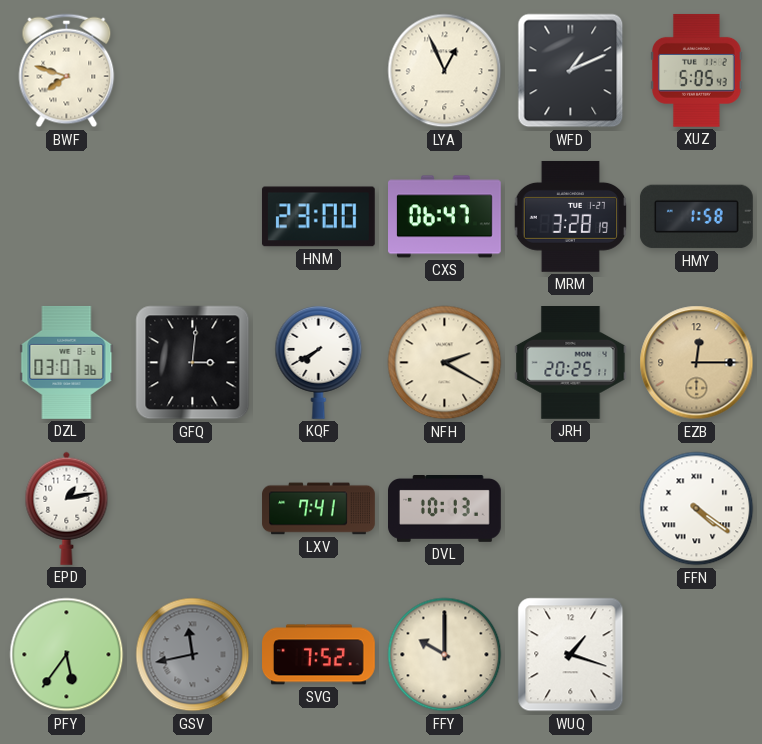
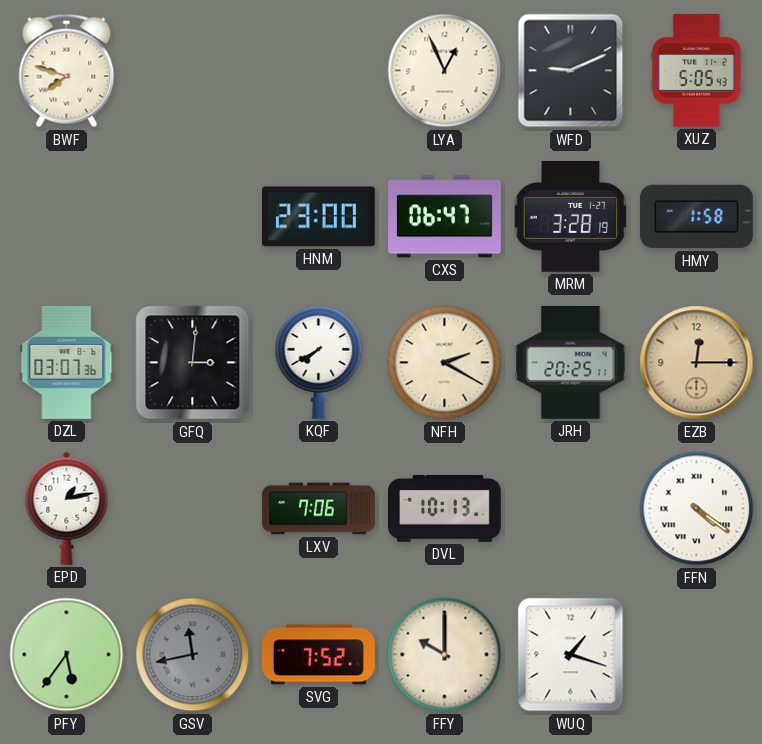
WFD: 1:11 -> 9:11 (571, 71)
LXV: 7:41 -> 7:06 (319, 509)
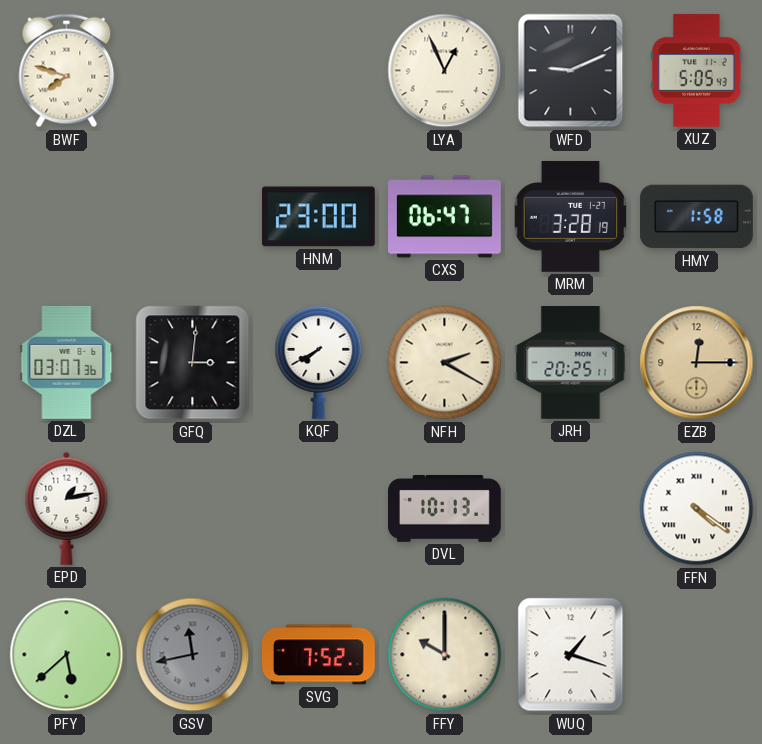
LXV: 7:06 -> none (319, 509)
PFY: 5:36 -> 5:38 (67, 655)
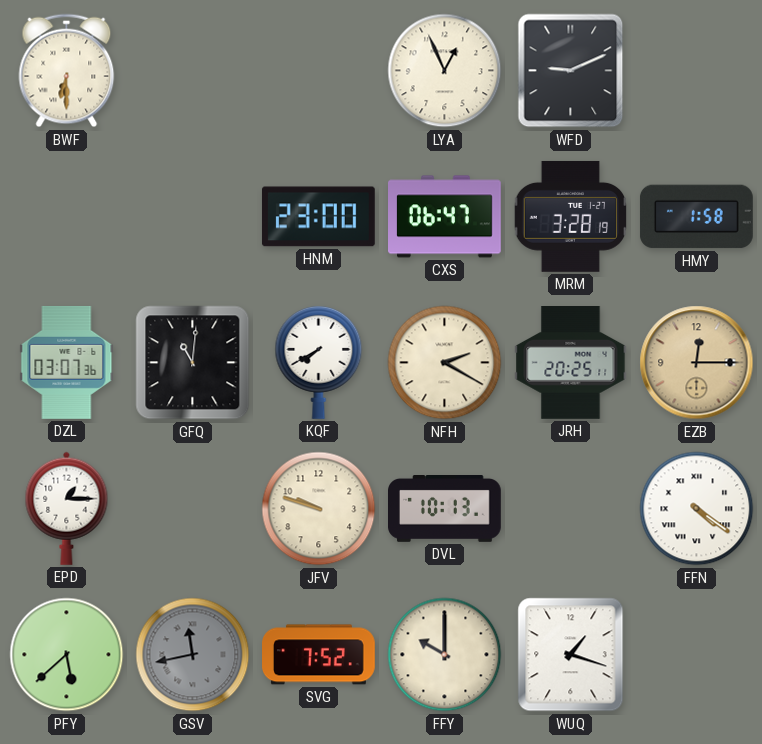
BWF: 7:48 -> 6:30 (67, 71)
XUZ: 5:05 -> none (697, 70)
GFQ: 3:01 -> 11:01 (193, 363)
EPD: 1:13 -> 1:15 (67, 508)
JFV: none -> 9:48 (319, 509)
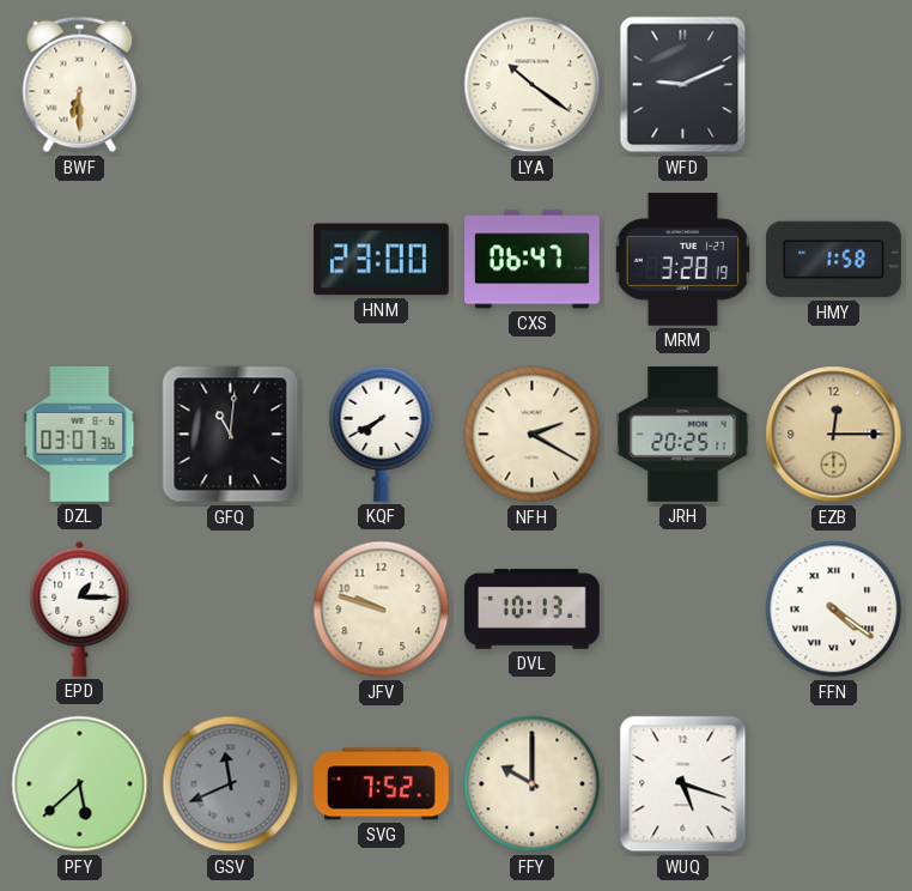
LYA: 12:56 -> 10:21 (533, 85)
GSV: 11:43 -> 11:41 (231, 784)
WUQ: 1:18 -> 5:18 (683, 784)
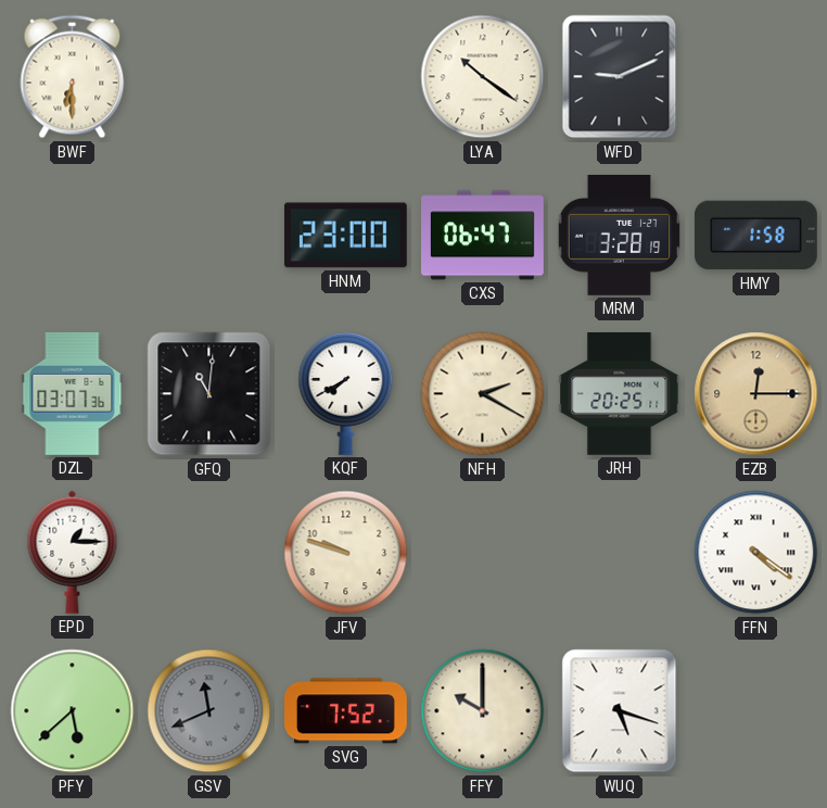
DVL: 10:13 -> none (533, 610)
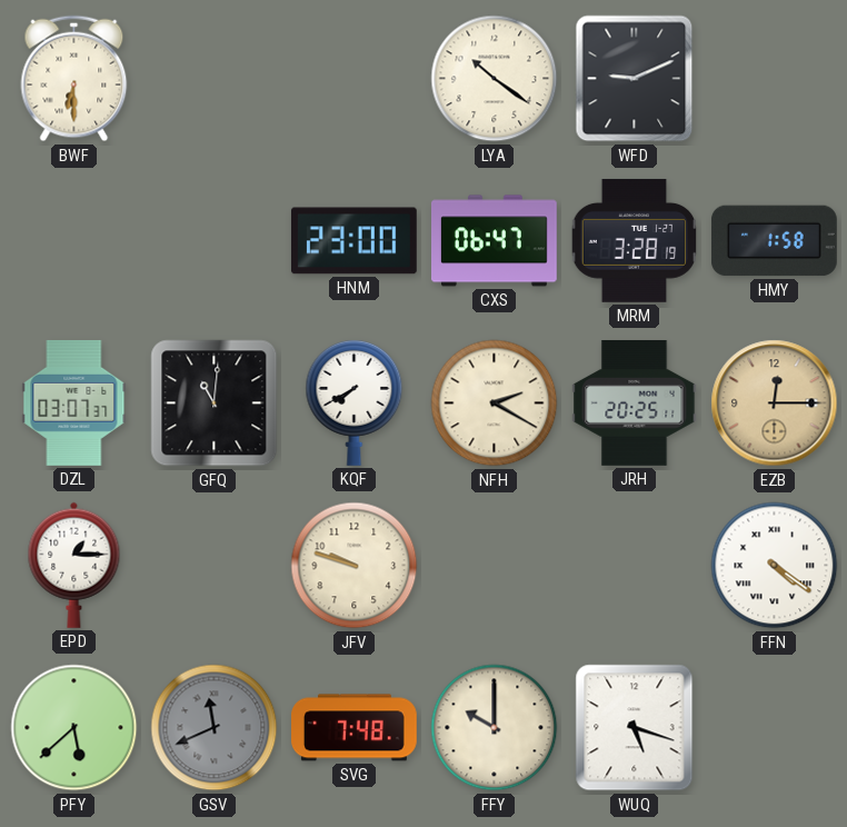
DZL: 03:07:36 -> 03:07:37 (74, 402)
SVG: 7:52 -> 7:48 (355, 728)
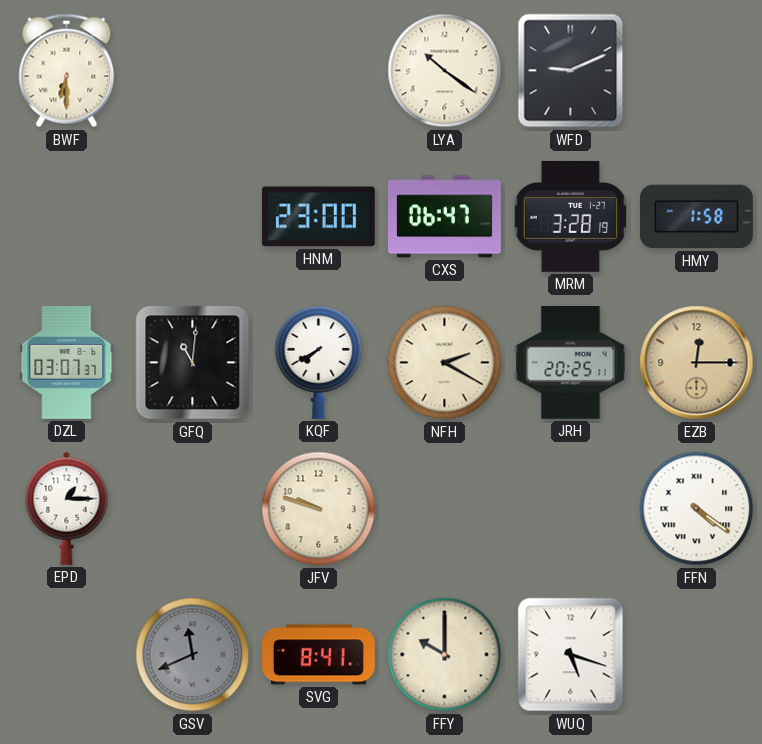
PFY: 5:38 -> none (74, 728)
SVG: 7:48 -> 8:41 (319, 655)
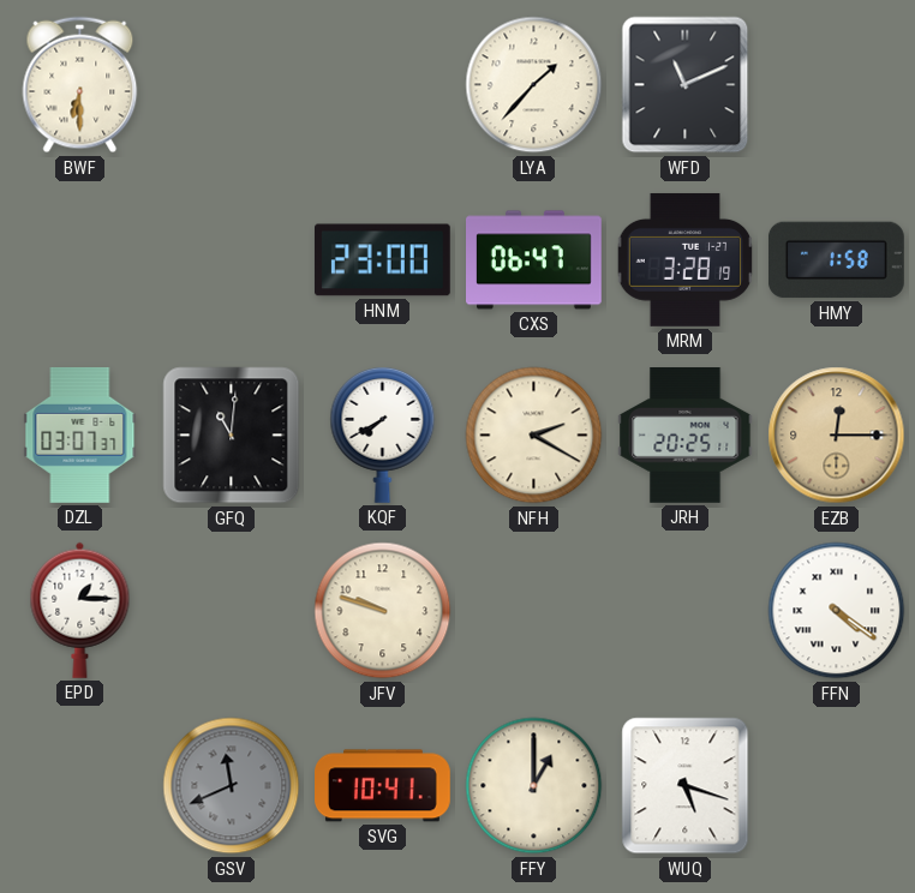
LYA: 10:21 -> 1:37 (534, 85)
WFD: 9:11 -> 11:11 (686, 85)
SVG: 8:41 -> 10:41 (383, 786)
FFY: 10:00 -> 1:00 (534, 786)
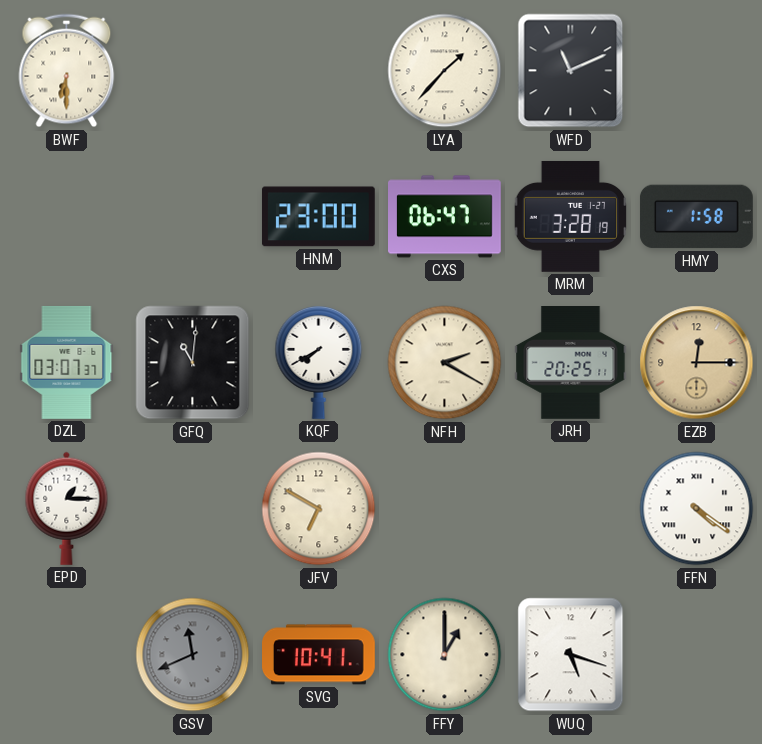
JFV: 9:48 -> 6:50 (319, 509)
